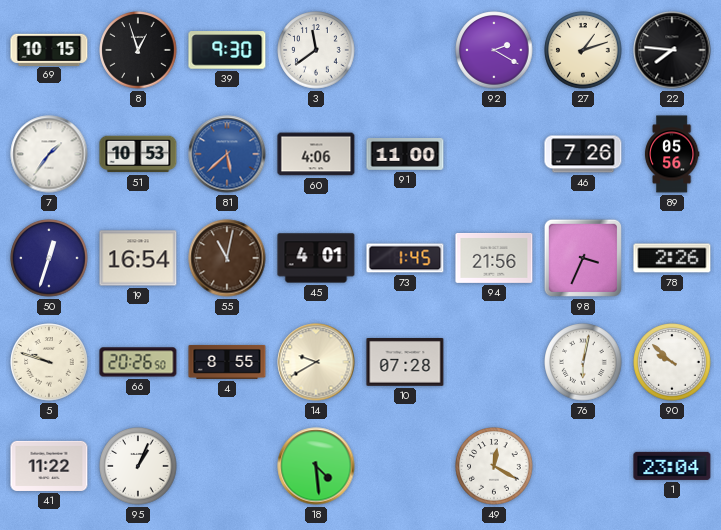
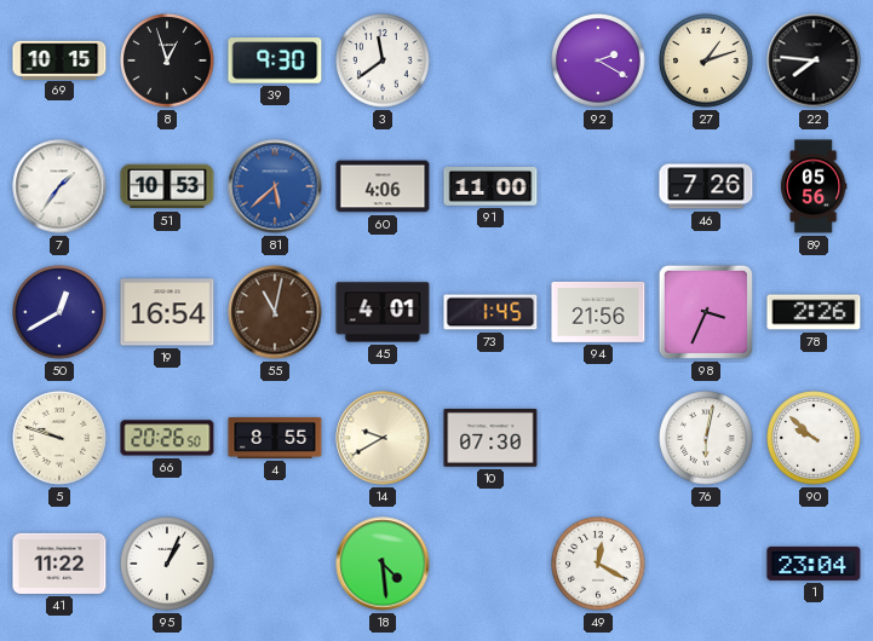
50: 12:33 -> 12:40 (59, 312)
10: 07:28 -> 07:30 (490, 439)
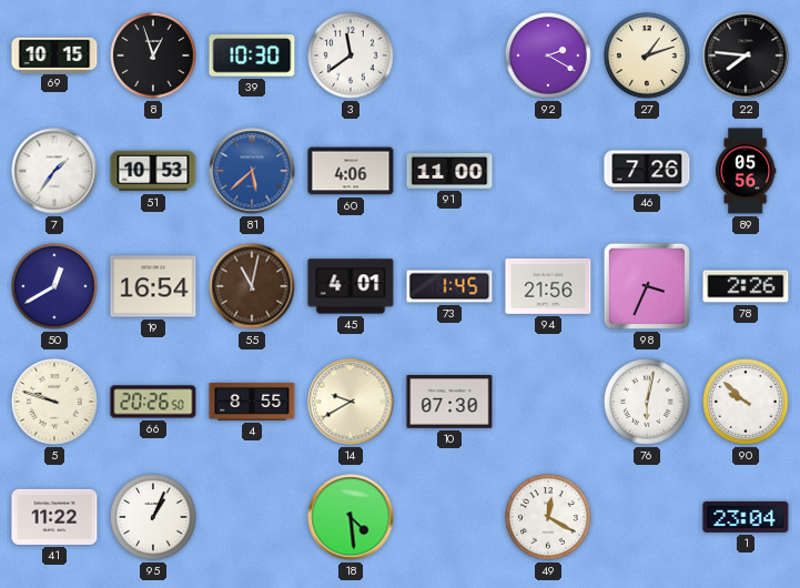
39: 9:30 -> 10:30 (252, 55)
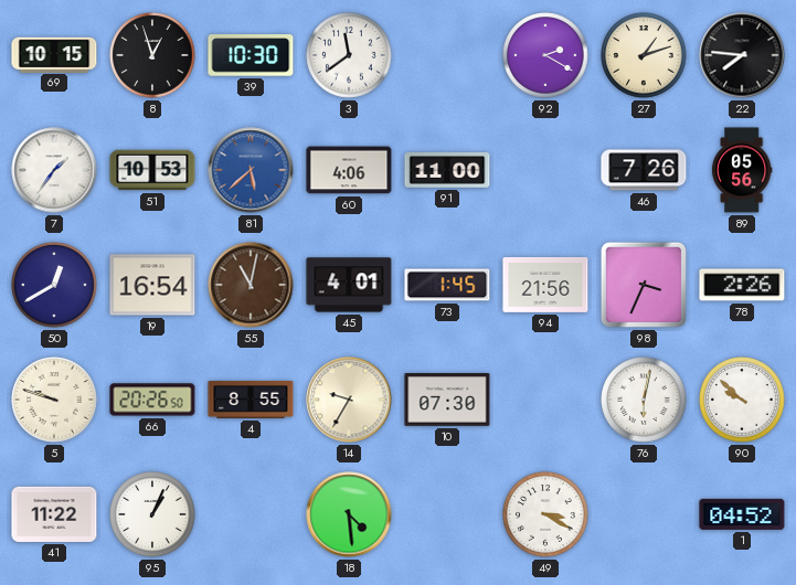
14: 9:40 -> 9:35 (349, 400)
49: 12:20 -> 3:20 (545, 514)
1: 23:04 -> 04:52 (742, 514)
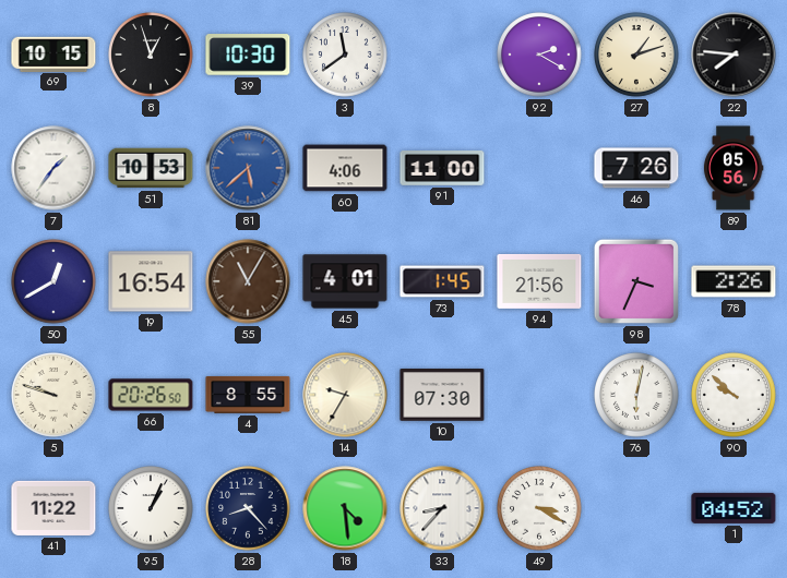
55: 11:02 -> 11:05 (248, 281)
28: none -> 8:23 (248, 508)
33: none -> 8:37 (442, 508)
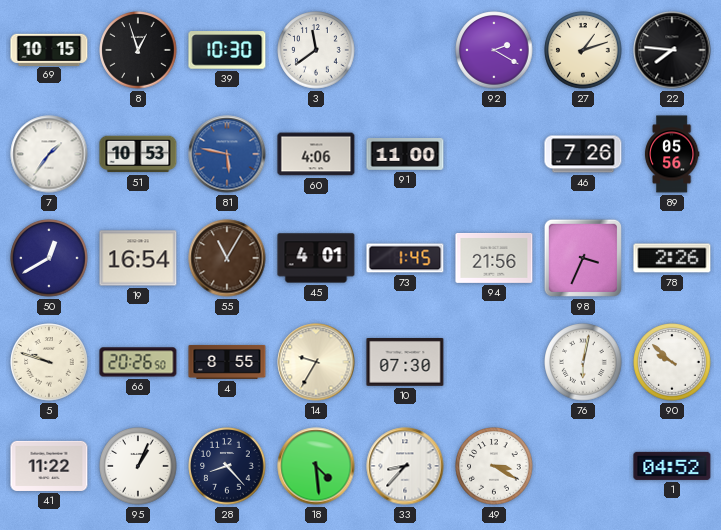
81: 5:38 -> 5:47 (227, 154)
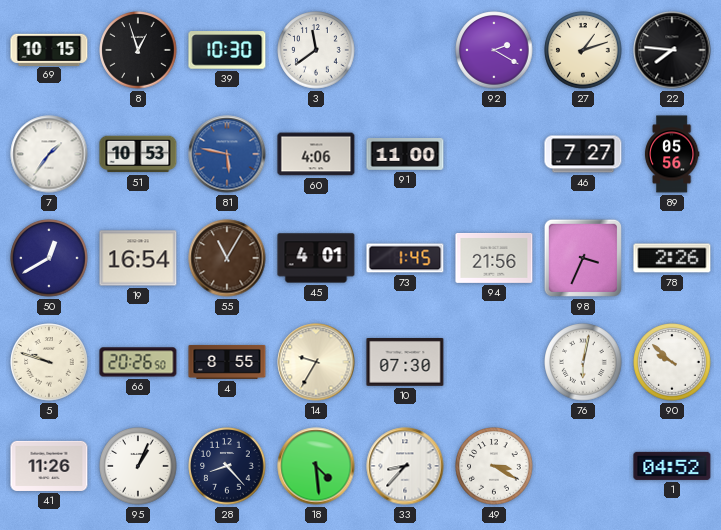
46: 7:26 -> 7:27 (583, 154)
41: 11:22 -> 11:26 (49, 466)
